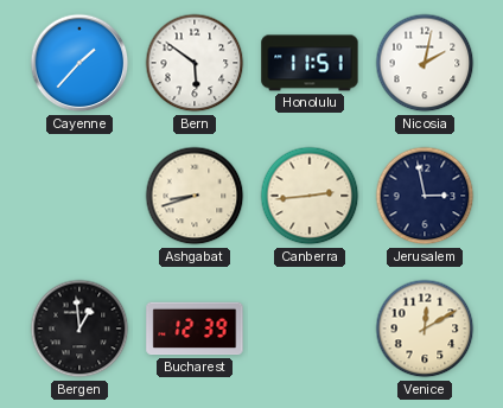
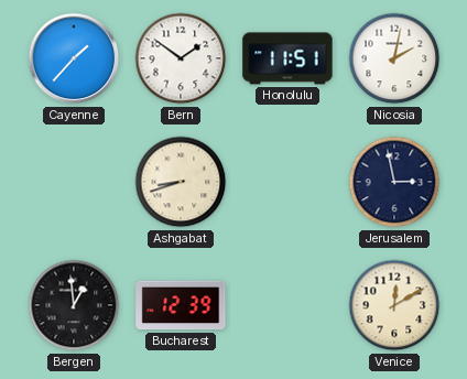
Bern: 5:51 -> 1:51 (181, 58)
Canberra: 2:44 -> none (310, 196)
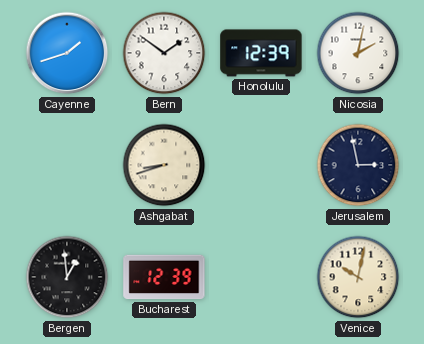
Cayenne: 1:37 -> 1:42 (67, 53)
Honolulu: 11:51 -> 12:39 (261, 53)
Venice: 12:10 -> 10:02 (358, 277)
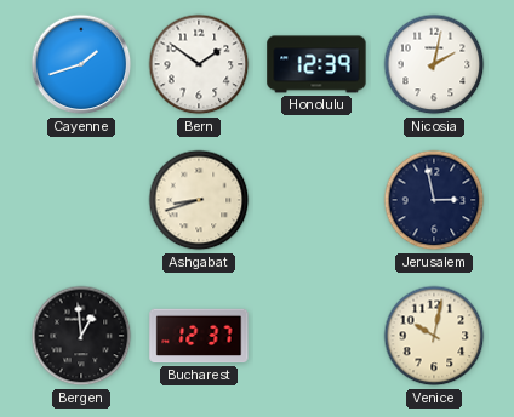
Bucharest: 12:39 -> 12:37 (199, 336)
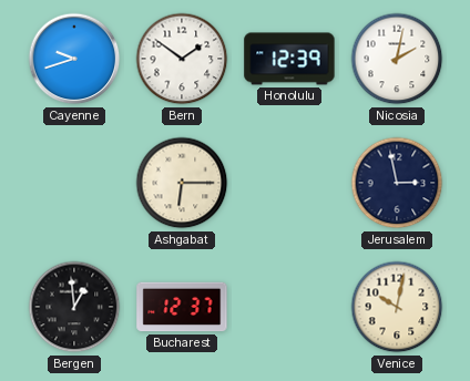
Cayenne: 1:42 -> 9:42 (74, 59)
Ashgabat: 8:42 -> 6:15 (182, 183)
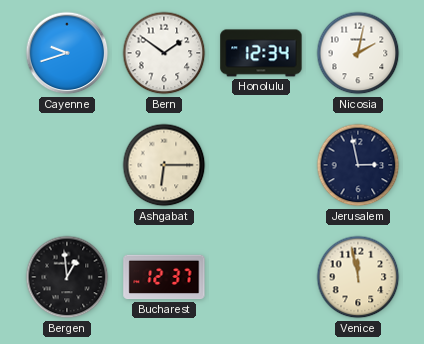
Honolulu: 12:39 -> 12:34 (261, 53)
Venice: 10:02 -> 11:58 (358, 277)
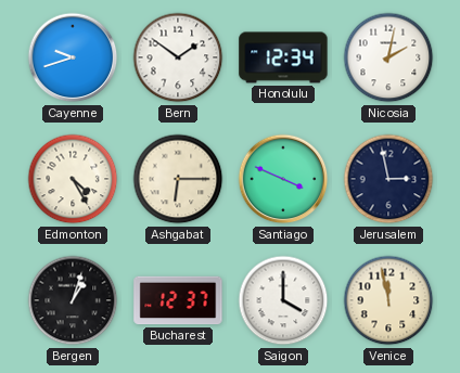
Edmonton: none -> 4:25 (73, 179)
Santiago: none -> 3:49 (283, 179)
Bergen: 12:59 -> 1:03 (73, 300)
Saigon: none -> 4:00 (283, 300)
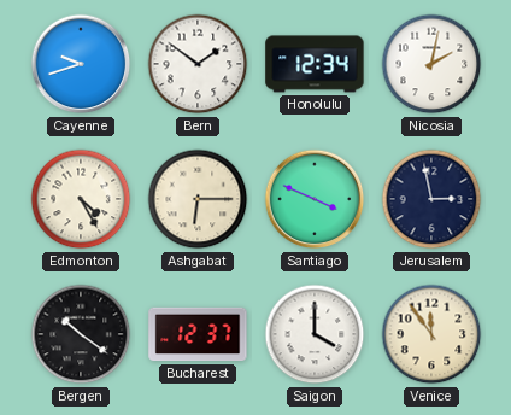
Bergen: 1:03 -> 10:21 (81, 334)
Venice: 11:58 -> 11:54 (431, 334)
